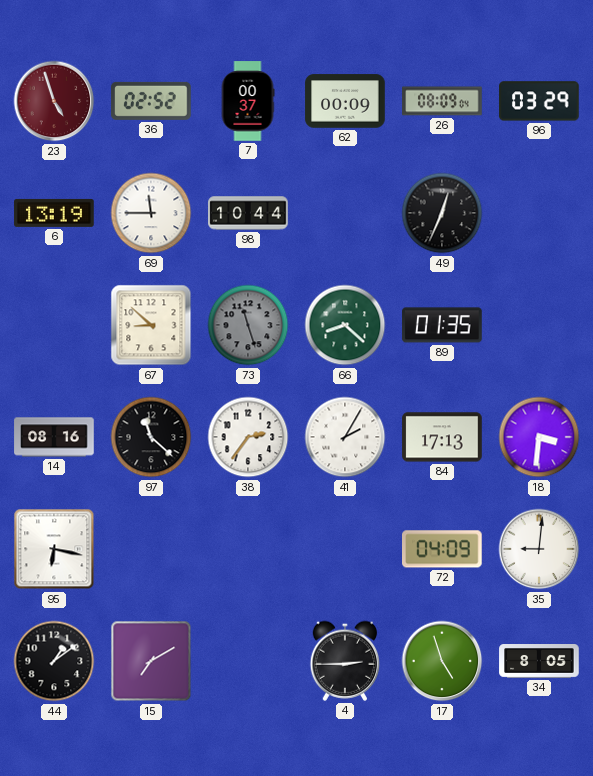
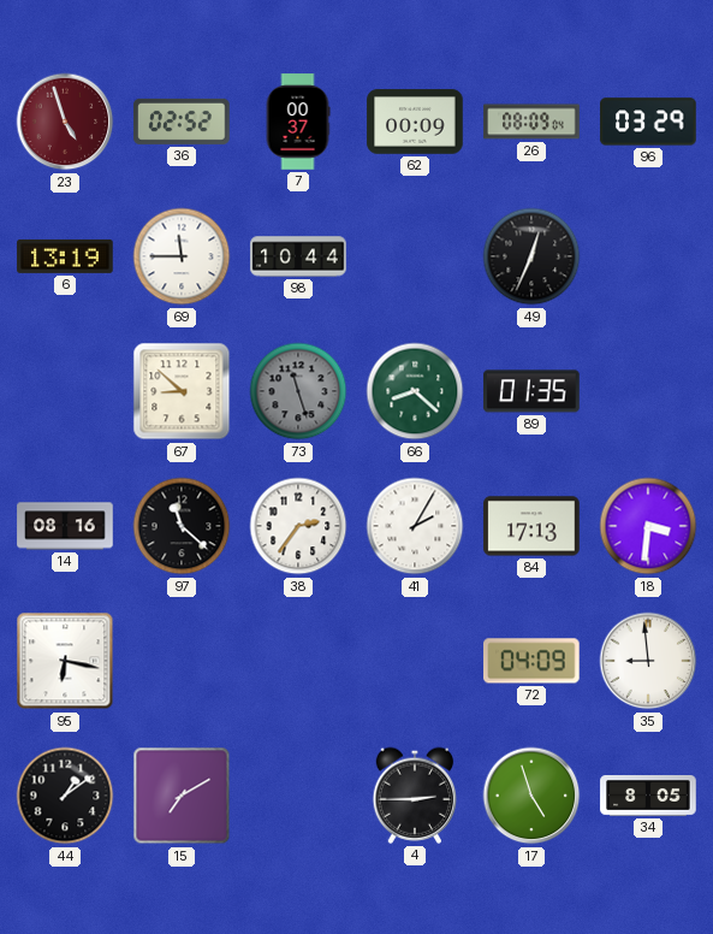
35: 9:01 -> 8:59 (648, 661)
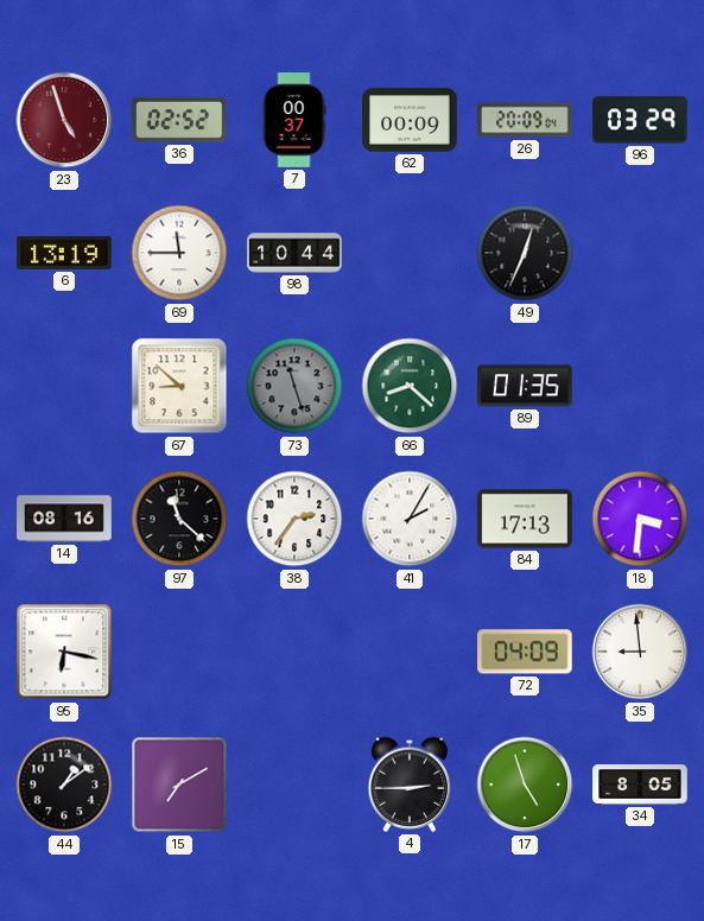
26: 08:09 -> 20:09 (525, 120)
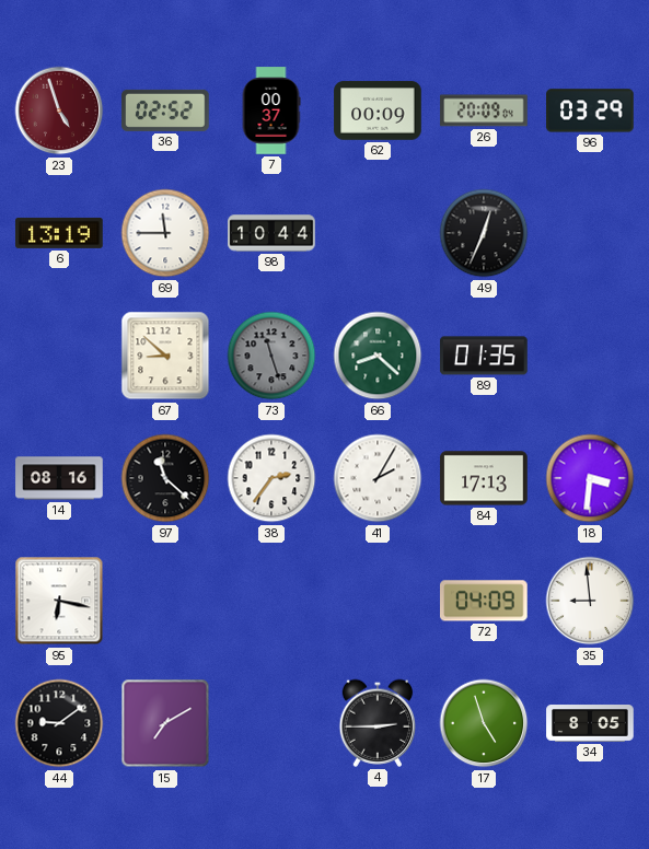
44: 1:09 -> 9:09 (59, 723)
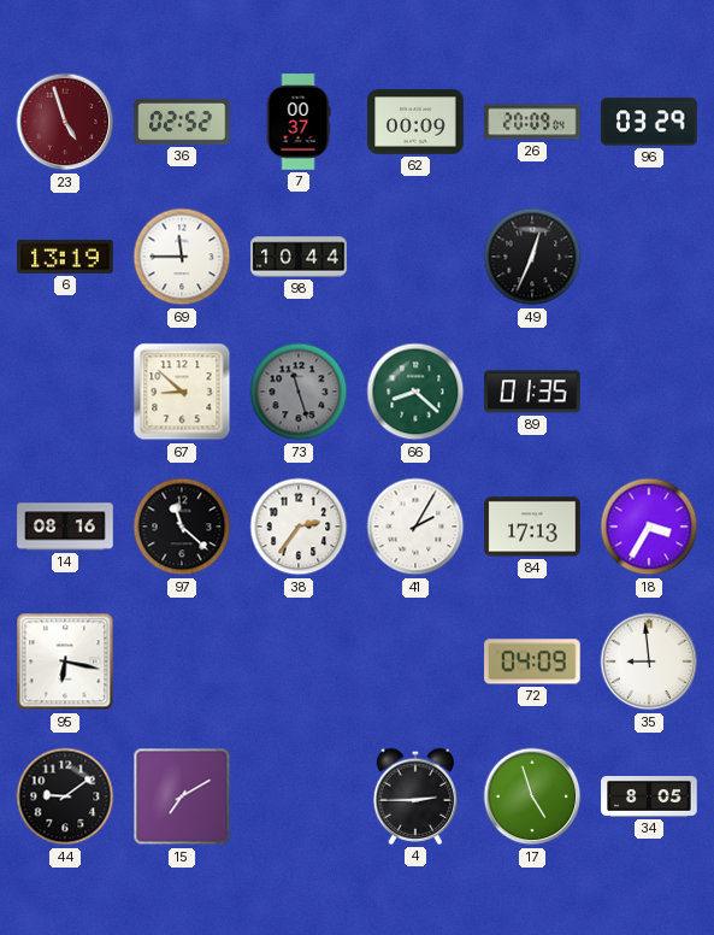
18: 3:31 -> 3:35 (649, 527)
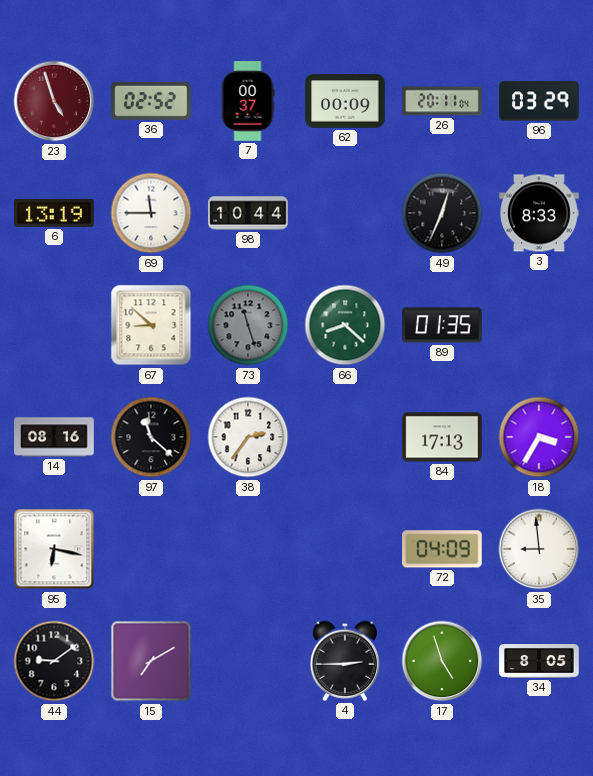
26: 20:09 -> 20:11 (442, 101)
3: none -> 8:33 (539, 213)
41: 2:05 -> none (415, 527)
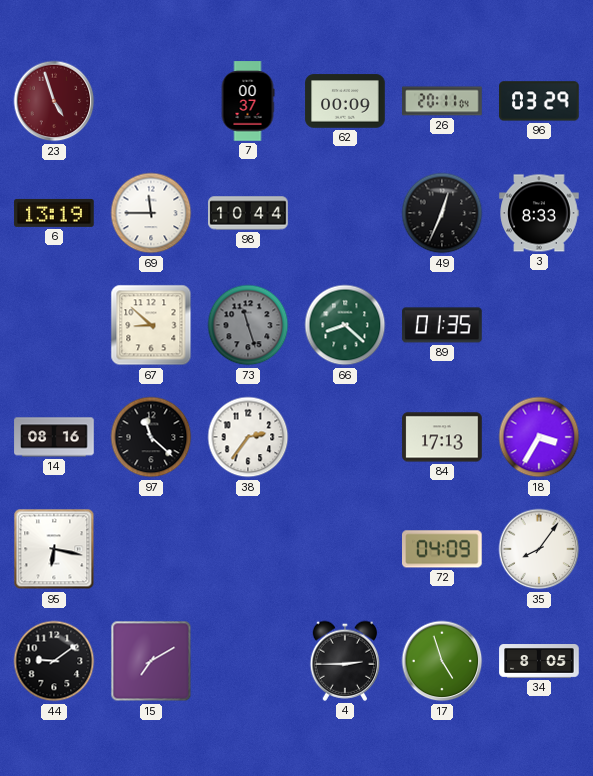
36: 02:52 -> none (151, 101)
35: 8:59 -> 8:06 (539, 549)
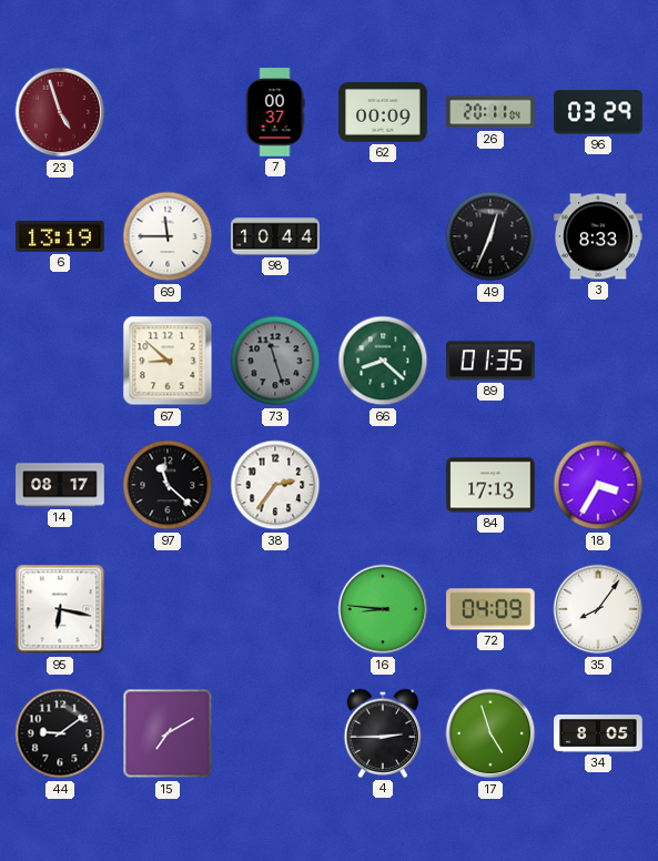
14: 08:16 -> 08:17 (60, 485)
16: none -> 8:46 (383, 609)
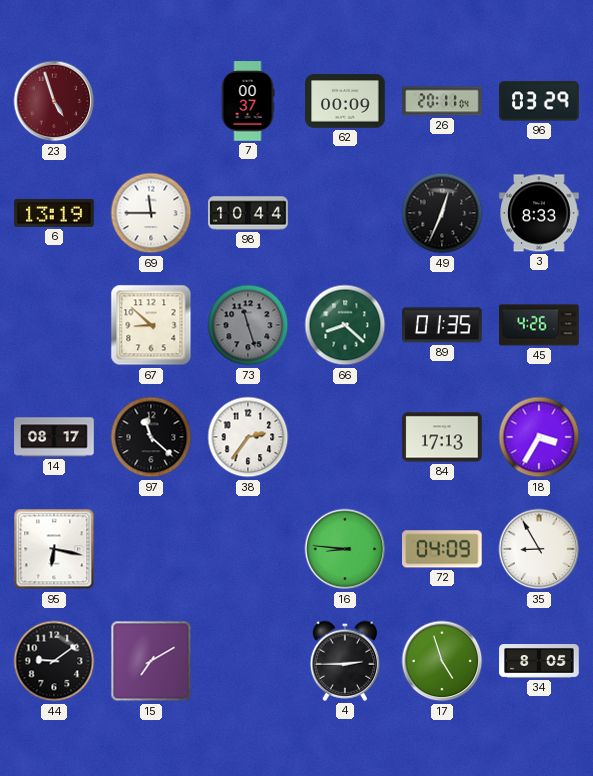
45: none -> 4:26 (539, 325)
35: 8:06 -> 8:55 (539, 549)
